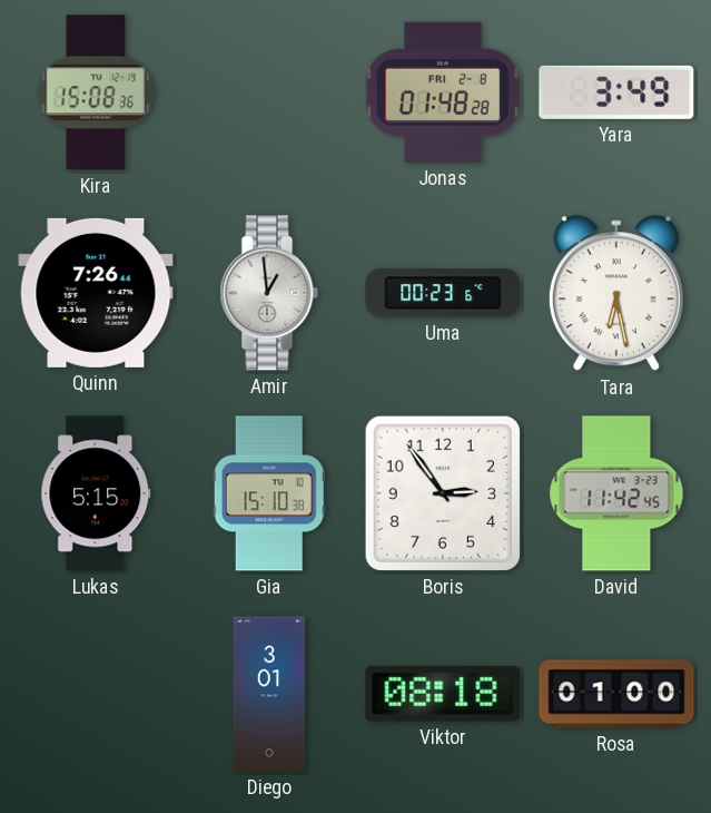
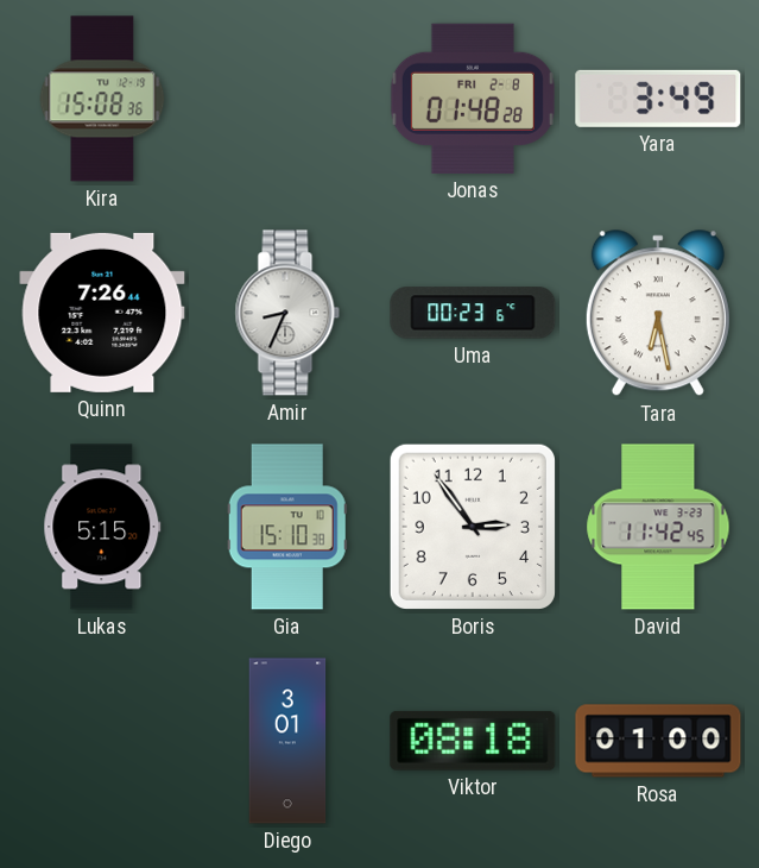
Amir: 12:59 -> 8:34 (287, 313)
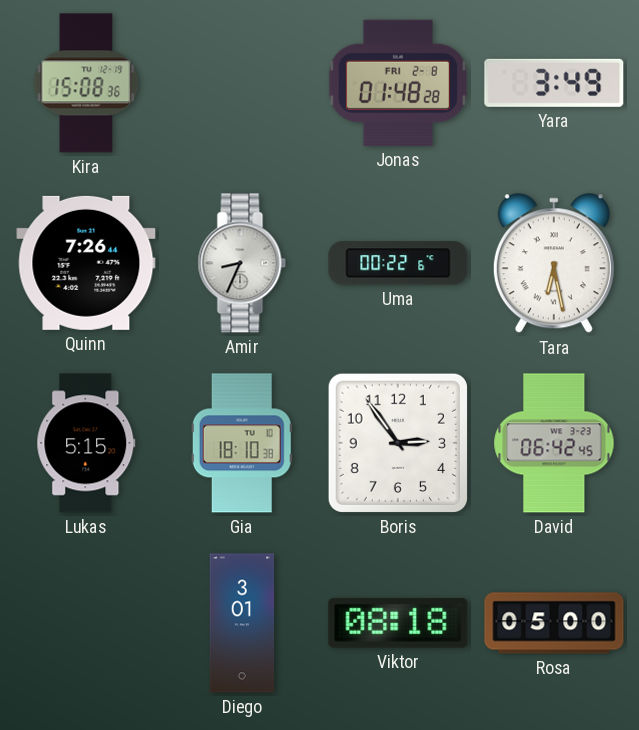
Uma: 00:23 -> 00:22 (398, 263)
Gia: 15:10 -> 18:10 (242, 443)
David: 11:42 -> 06:42 (554, 443)
Rosa: 01:00 -> 05:00 (554, 623)
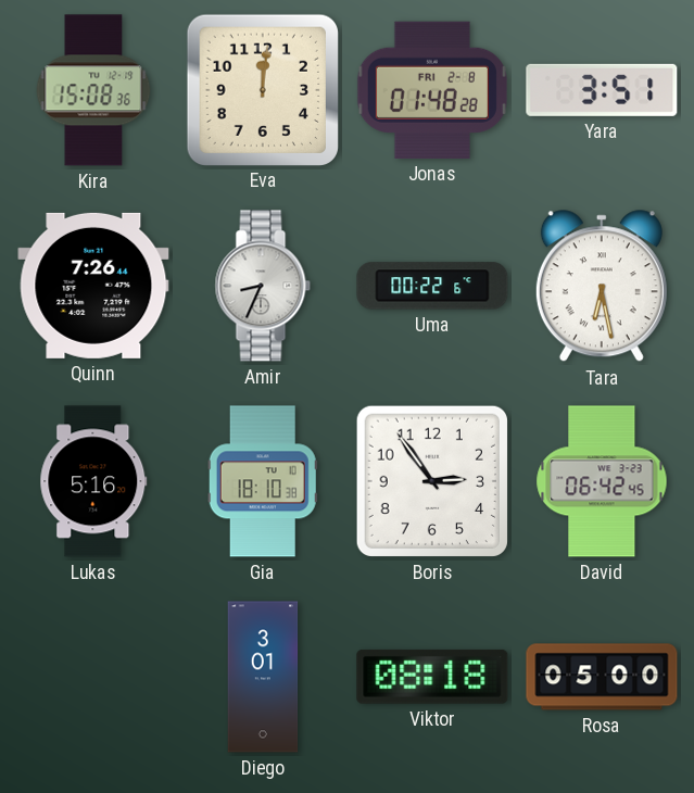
Eva: none -> 12:01 (262, 89)
Yara: 3:49 -> 3:51 (602, 90)
Lukas: 5:15 -> 5:16 (93, 481)
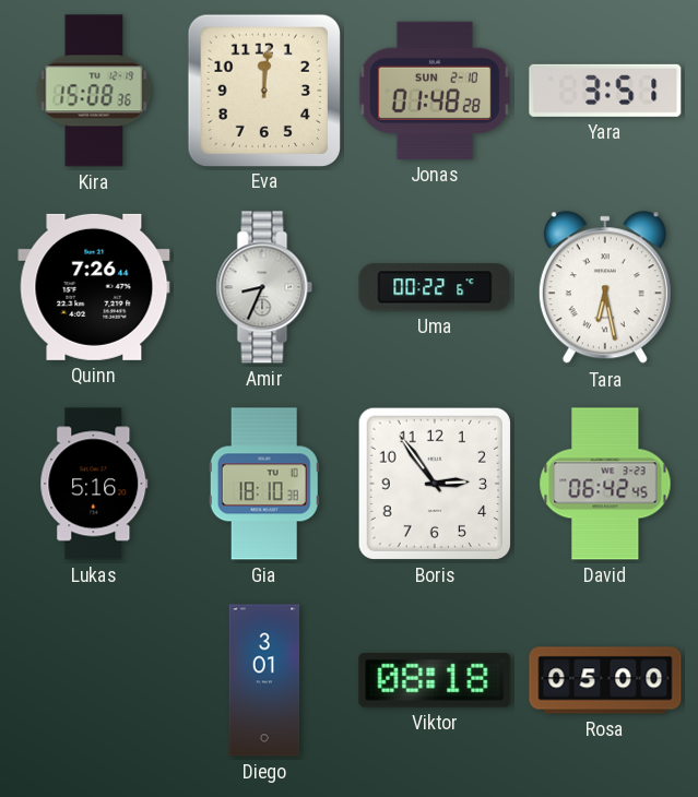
Jonas date: FRI 2-8 -> SUN 2-10 (435, 91)
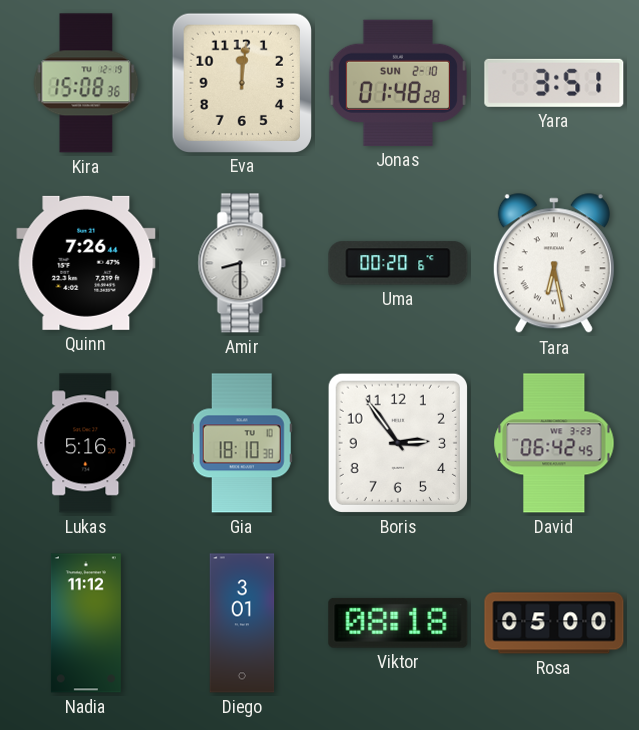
Amir: 8:34 -> 8:30 (242, 263)
Uma: 00:22 -> 00:20 (398, 263)
Nadia: none -> 11:12 (86, 623)
